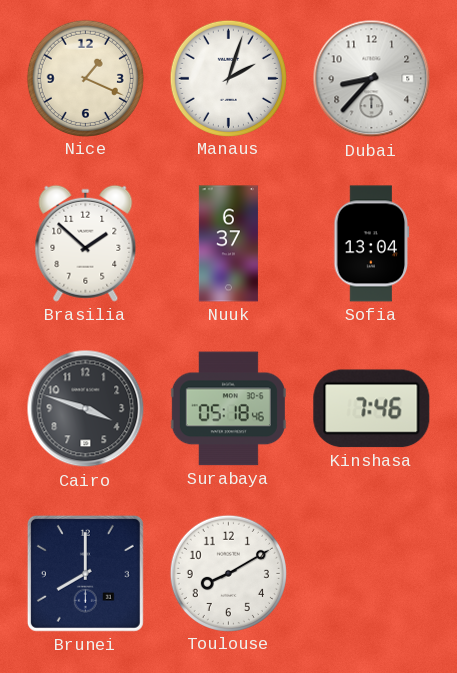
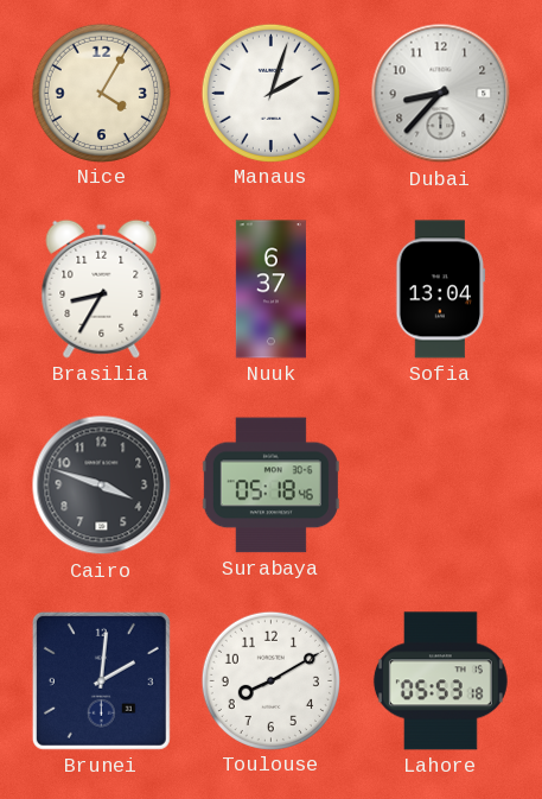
Nice: 1:19 -> 4:05 (101, 93)
Brasilia: 1:52 -> 8:35 (102, 288)
Kinshasa: 7:46 -> none (372, 409)
Brunei: 8:00 -> 2:01 (101, 680)
Lahore: none -> 05:53 (440, 681)
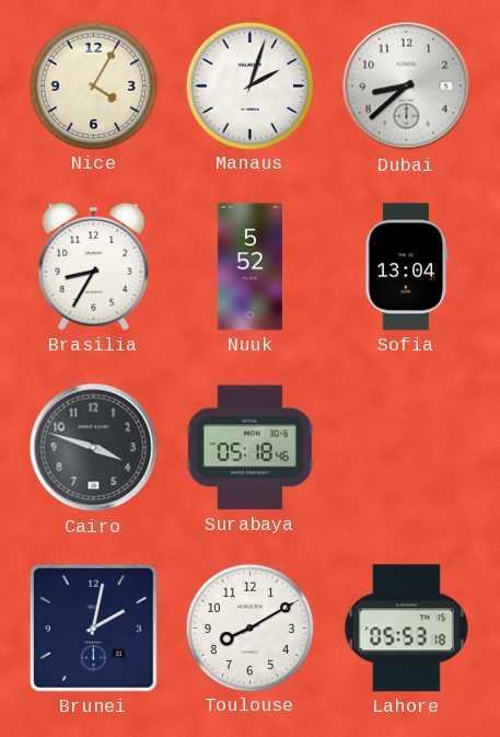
Dubai: 8:37 -> 8:38 (407, 87)
Nuuk: 6:37 -> 5:52 (249, 267)
Brunei: 2:01 -> 2:02 (93, 627)
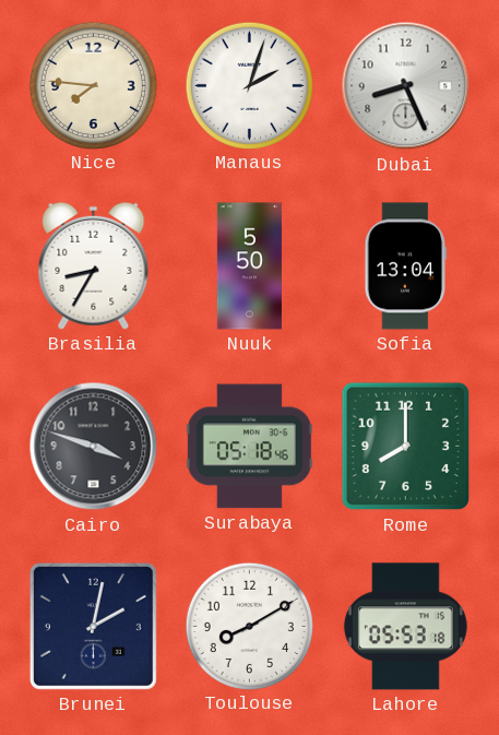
Nice: 4:05 -> 7:46 (93, 85)
Dubai: 8:38 -> 8:26 (406, 86)
Nuuk: 5:52 -> 5:50 (249, 266)
Rome: none -> 8:00 (406, 447)
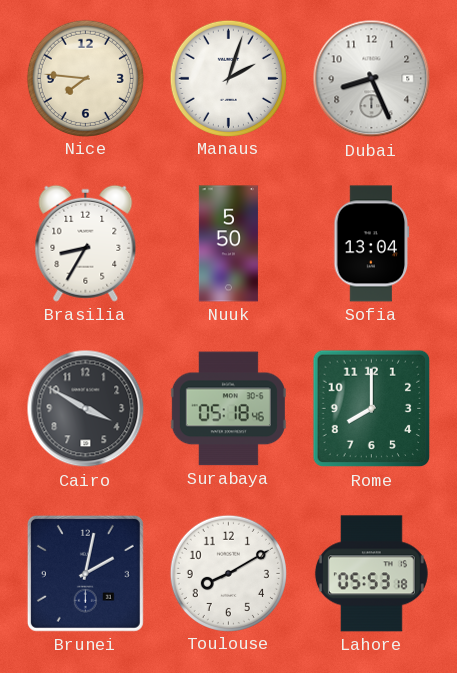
Cairo: 3:48 -> 3:50 (86, 409)
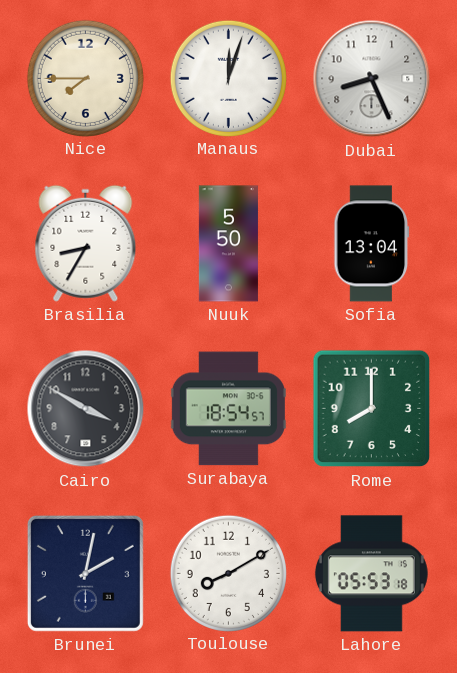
Nice: 7:46 -> 7:45 (85, 78)
Manaus: 2:03 -> 12:03 (228, 78)
Surabaya: 05:18 -> 18:54 (228, 409)
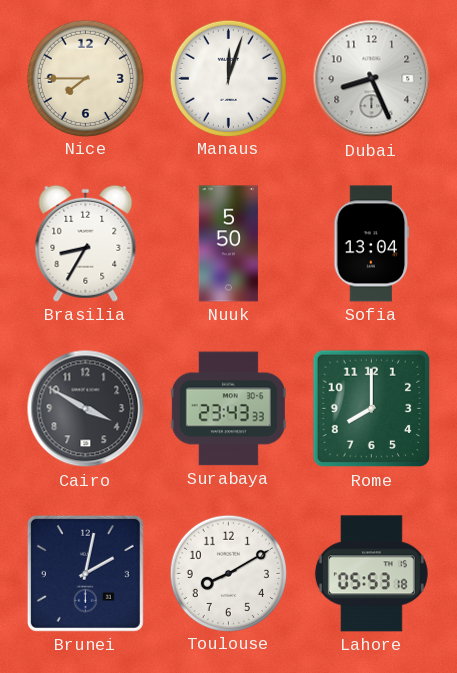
Surabaya: 18:54 -> 23:43 (228, 409)
